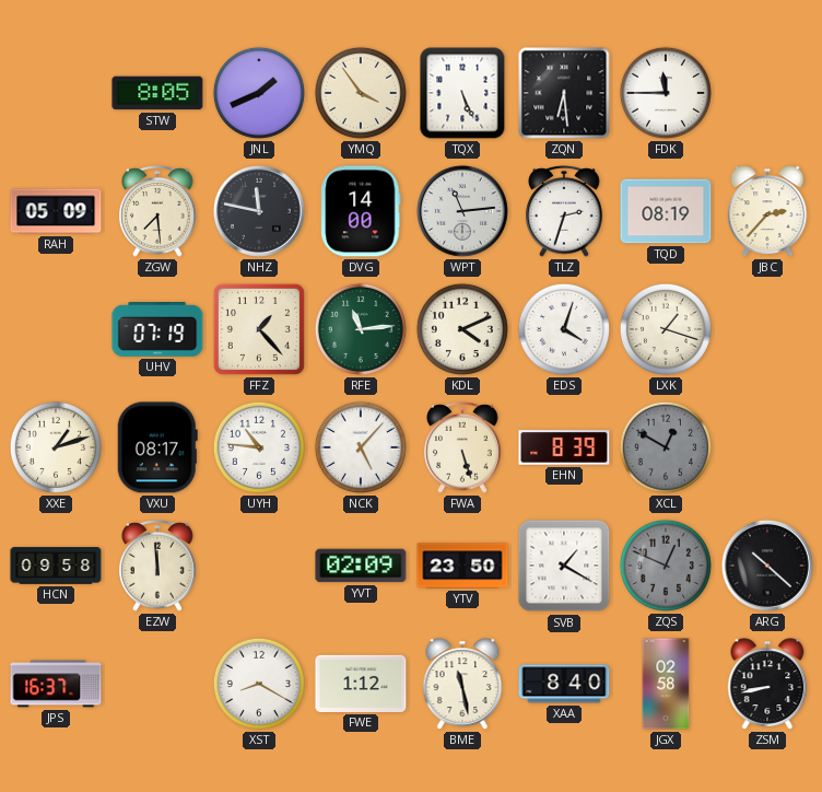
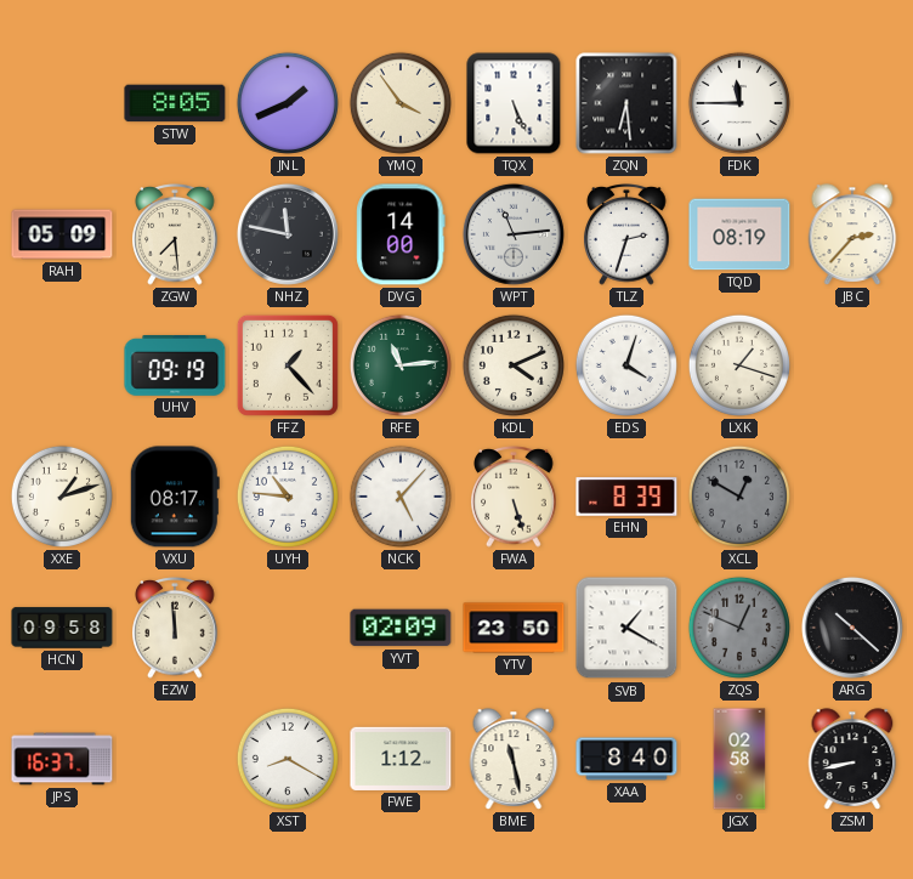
UHV: 07:19 -> 09:19 (175, 367)
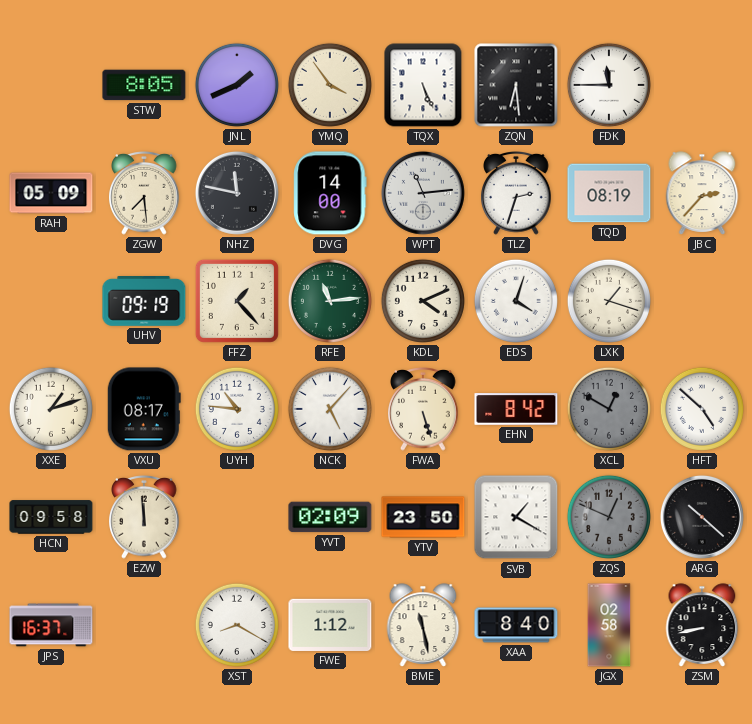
EHN: 8:39 -> 8:42 (516, 409)
HFT: none -> 4:52 (702, 409)
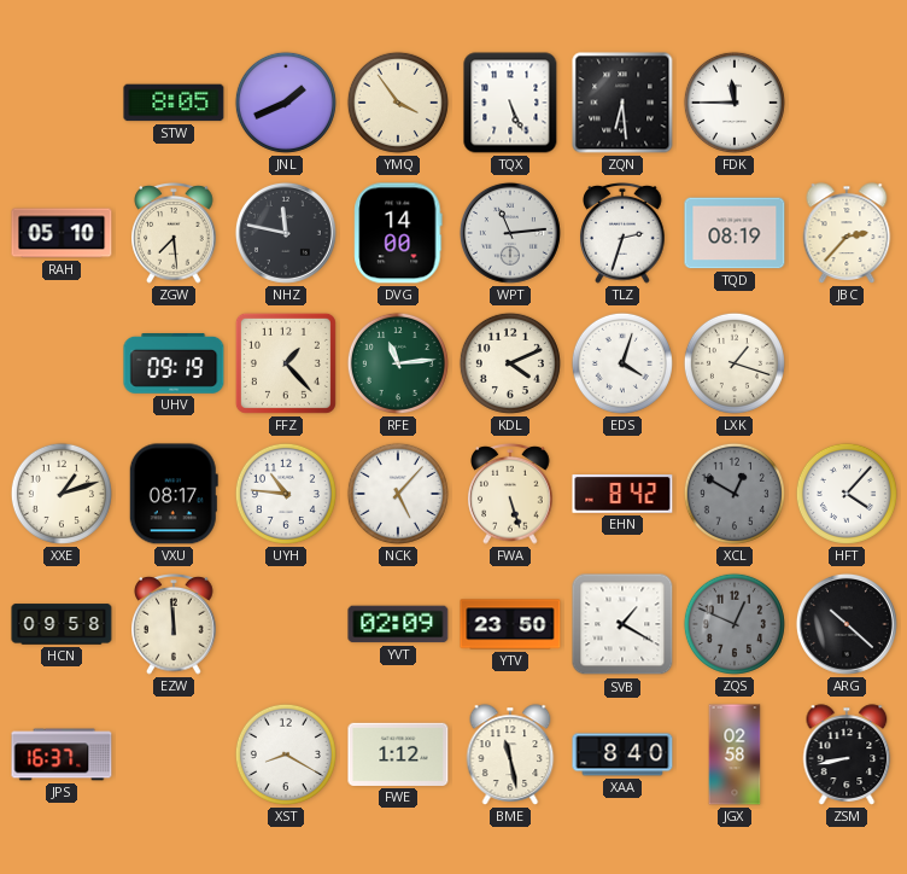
RAH: 05:09 -> 05:10 (62, 233)
HFT: 4:52 -> 4:07 (847, 494)
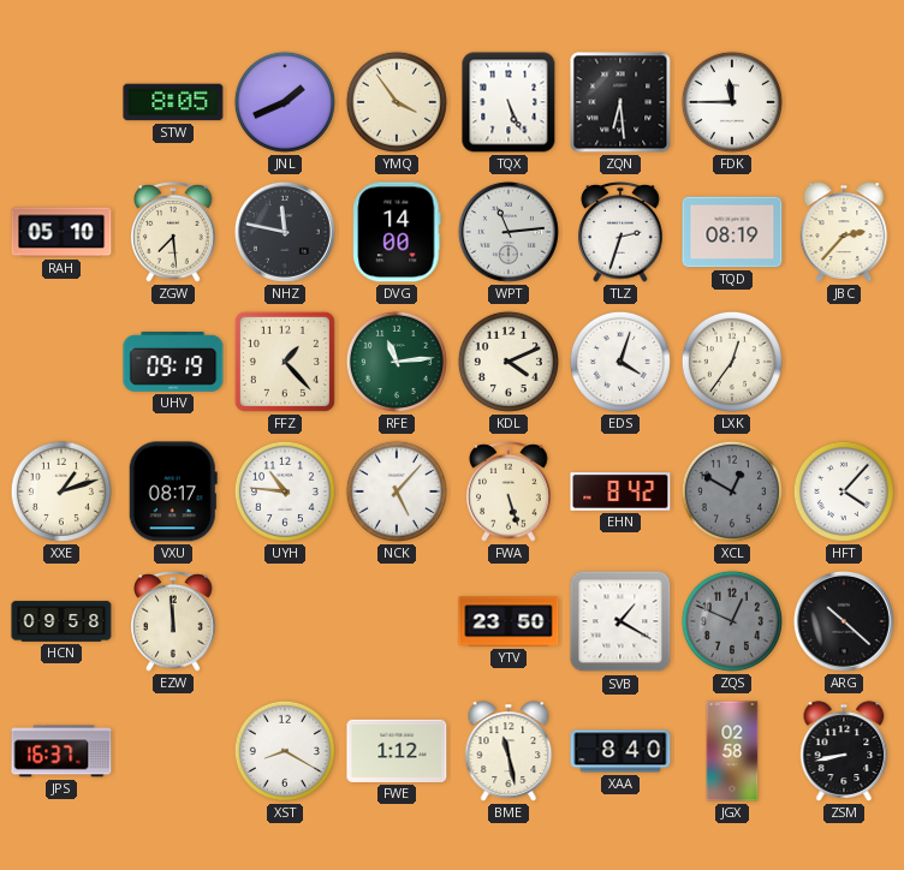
LXK: 1:18 -> 12:36 (732, 362)
YVT: 02:09 -> none (398, 624)
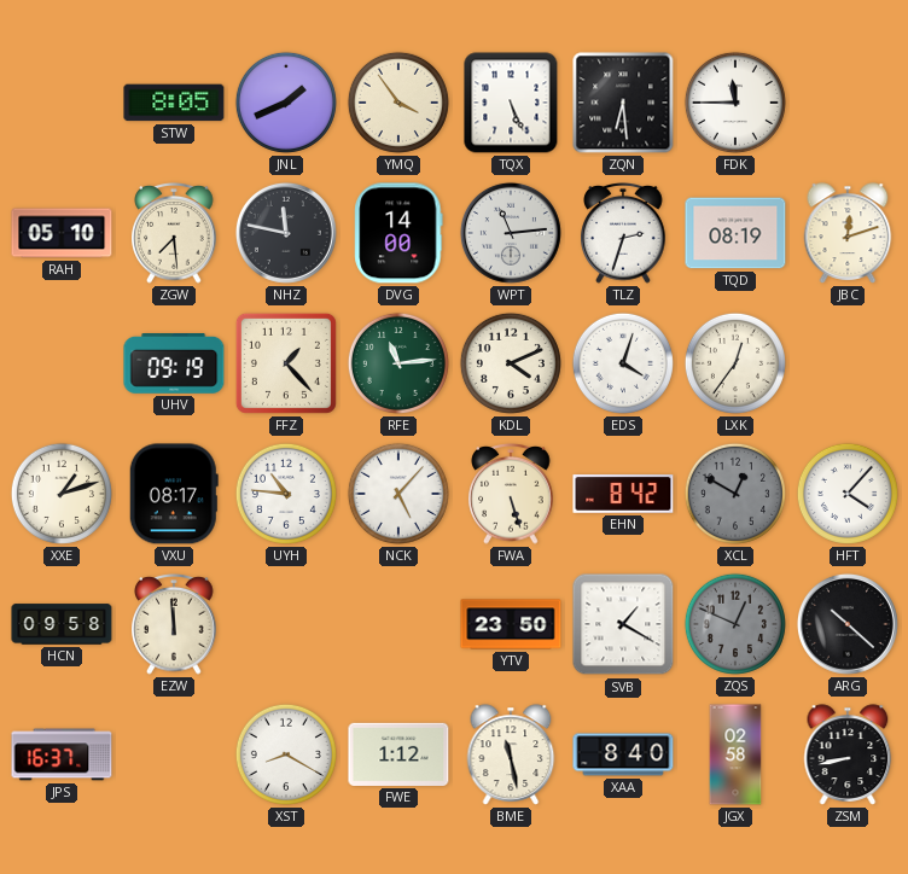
JBC: 2:37 -> 12:12 (848, 233)
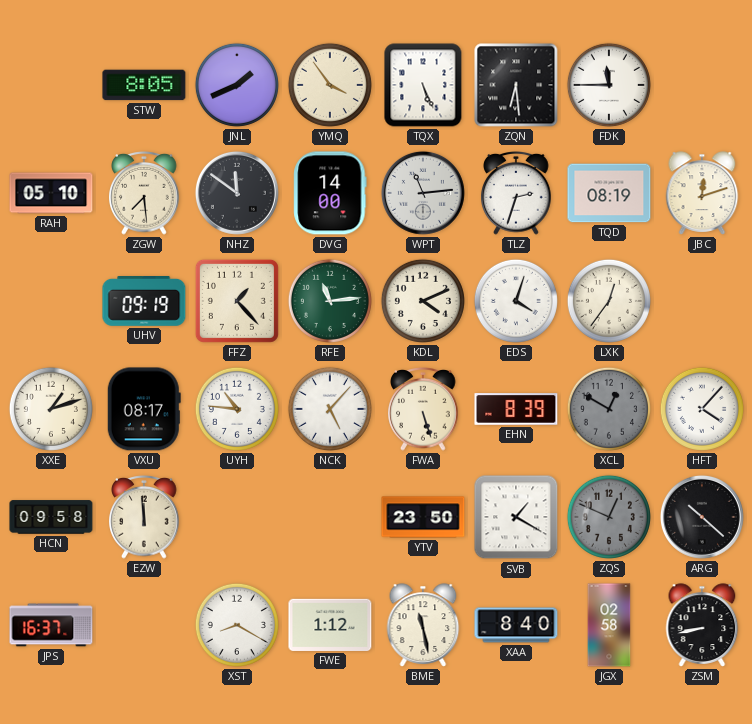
NHZ: 11:47 -> 11:51 (237, 193)
EHN: 8:42 -> 8:39 (516, 409)
